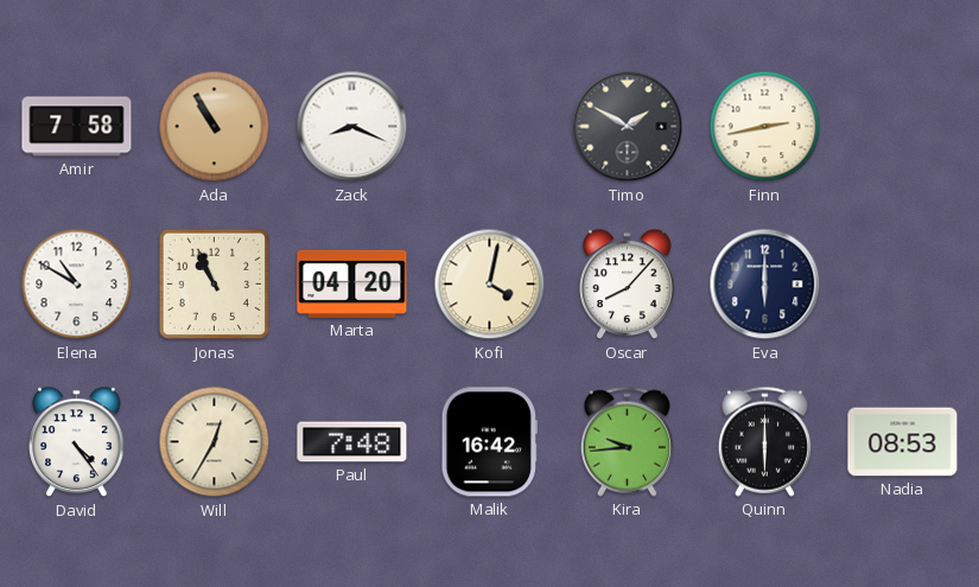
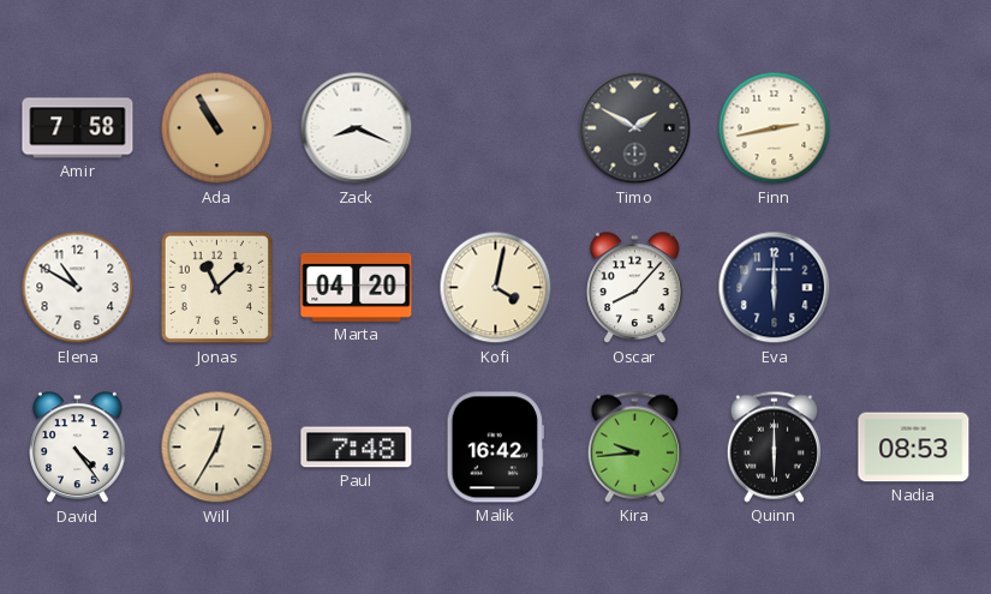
Jonas: 10:56 -> 11:08 (217, 288)
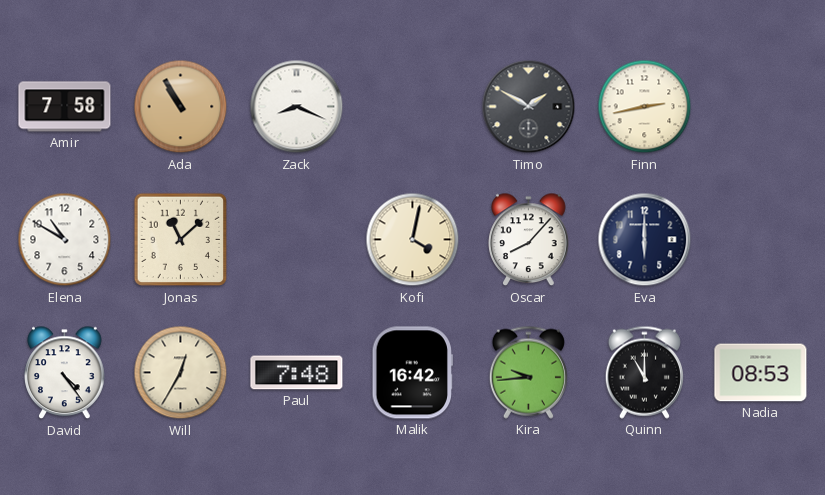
Marta: 04:20 -> none (357, 287)
Quinn: 6:00 -> 11:00 (644, 372)
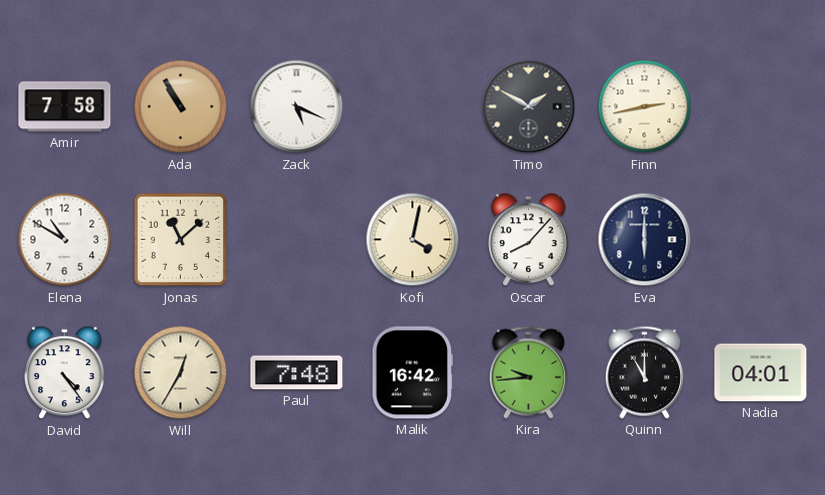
Zack: 8:19 -> 5:19 (297, 107)
Nadia: 08:53 -> 04:01 (761, 373)
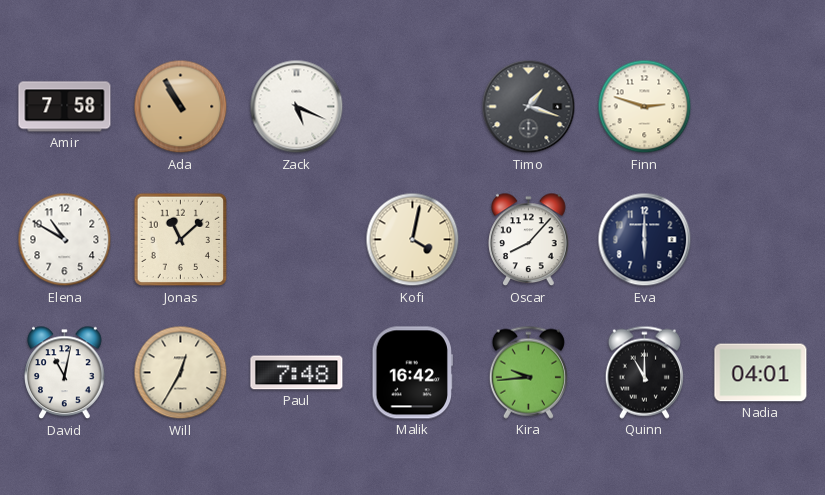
Timo: 1:50 -> 1:18 (529, 107)
Finn: 2:43 -> 2:48 (645, 107)
David: 4:24 -> 11:02 (65, 373)
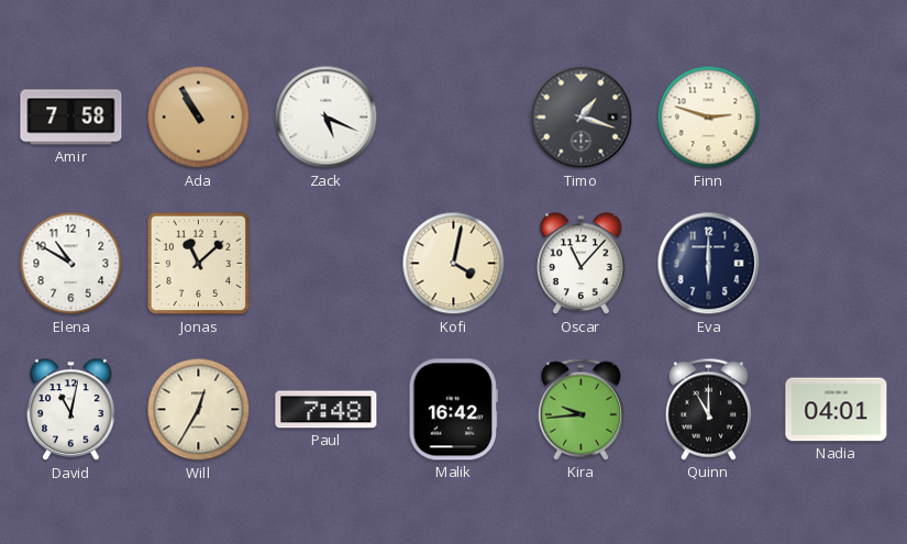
Oscar: 8:07 -> 11:07 (582, 264)
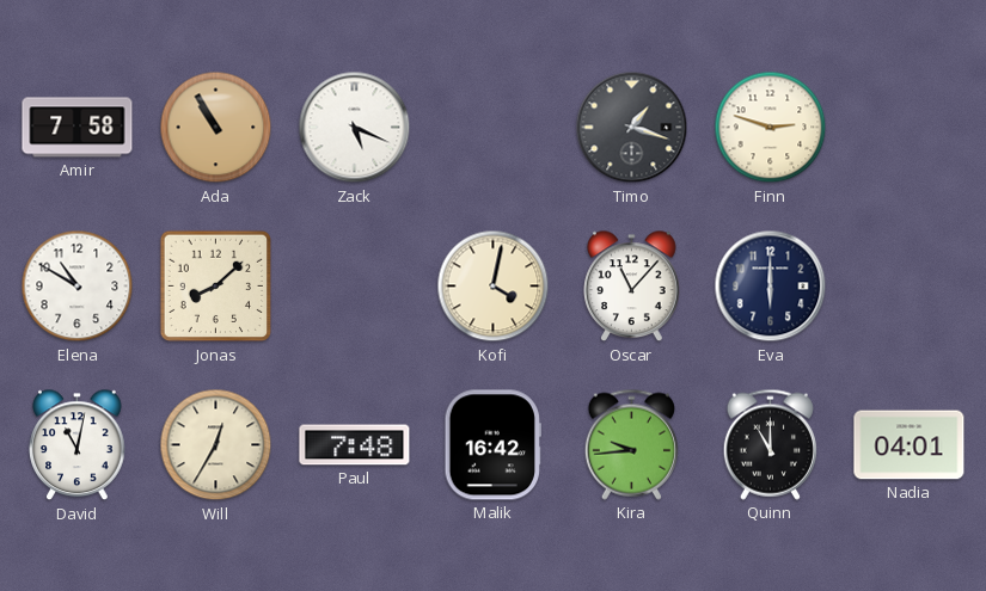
Jonas: 11:08 -> 8:08 (216, 287)
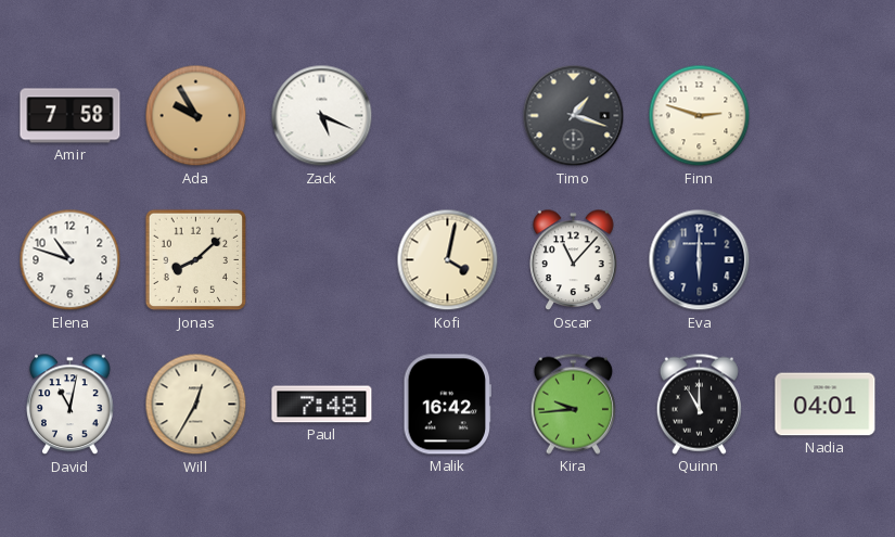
Ada: 10:55 -> 9:55 (196, 116)
Elena: 10:50 -> 10:48 (71, 260)
